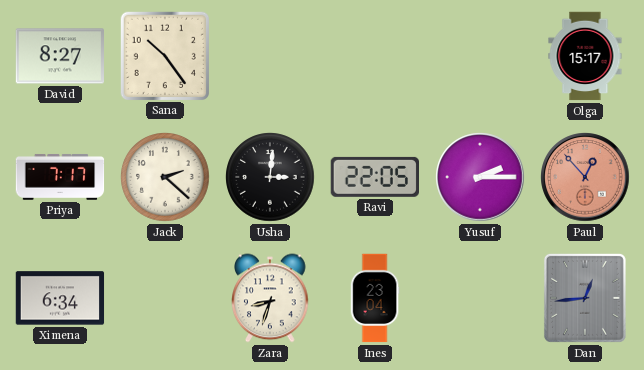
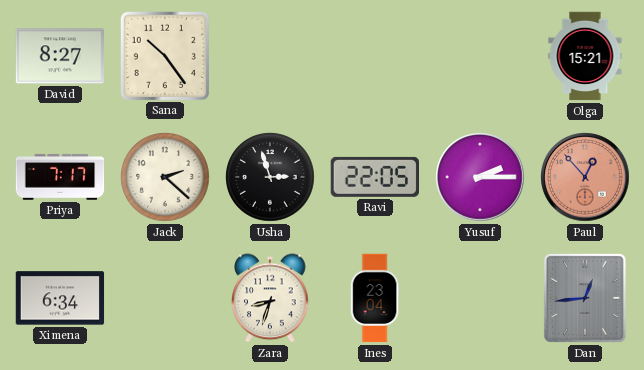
Olga: 15:17 -> 15:21 (585, 56)
Usha: 3:01 -> 2:57 (270, 177)
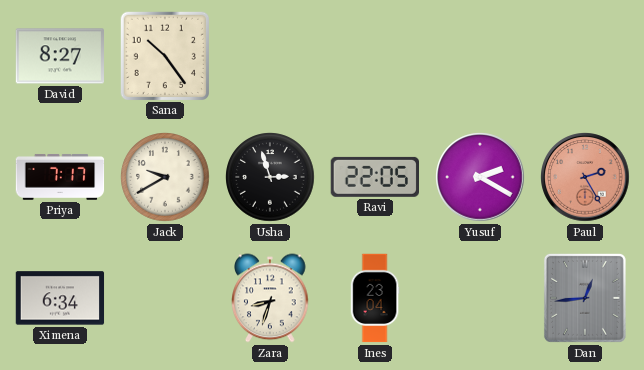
Olga: 15:21 -> none (585, 56)
Jack: 2:22 -> 9:40 (165, 177)
Yusuf: 2:15 -> 2:20 (480, 177)
Paul: 12:53 -> 2:25 (585, 177)
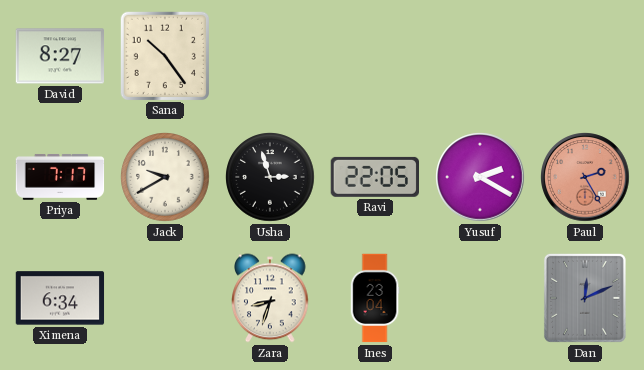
Dan: 12:44 -> 12:11 (585, 298)
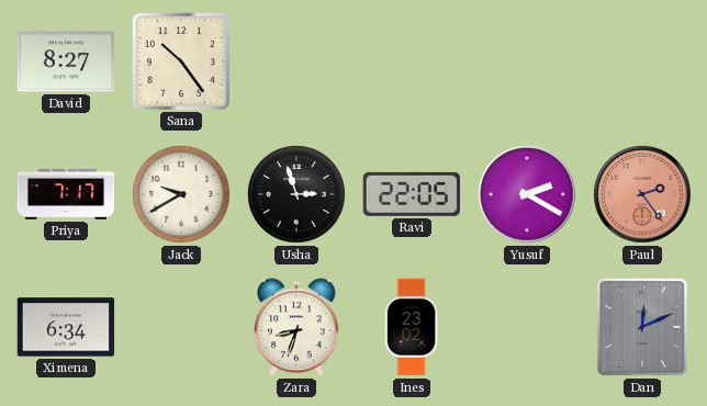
Paul: 2:25 -> 2:24 (642, 194)
Ines: 23:04 -> 23:02 (412, 327)
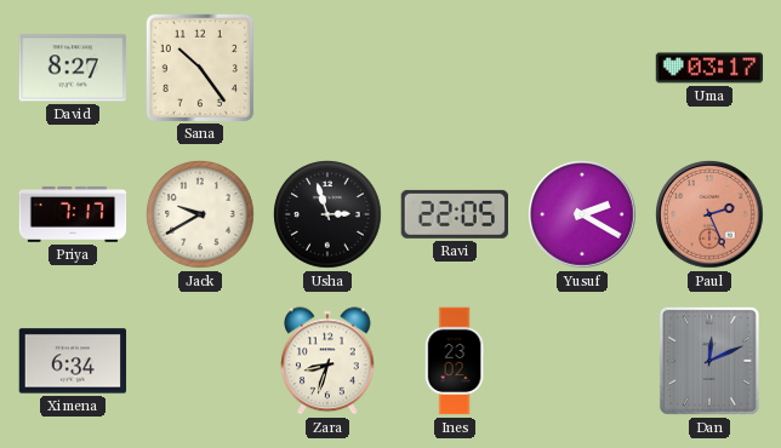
Uma: none -> 03:17 (709, 68)
Paul: 2:24 -> 2:26 (709, 214)
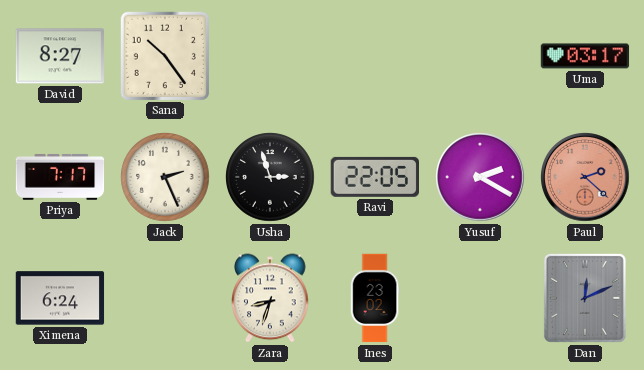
Jack: 9:40 -> 2:26 (165, 177)
Paul: 2:26 -> 2:22 (585, 177)
Ximena: 6:34 -> 6:24 (60, 298)
